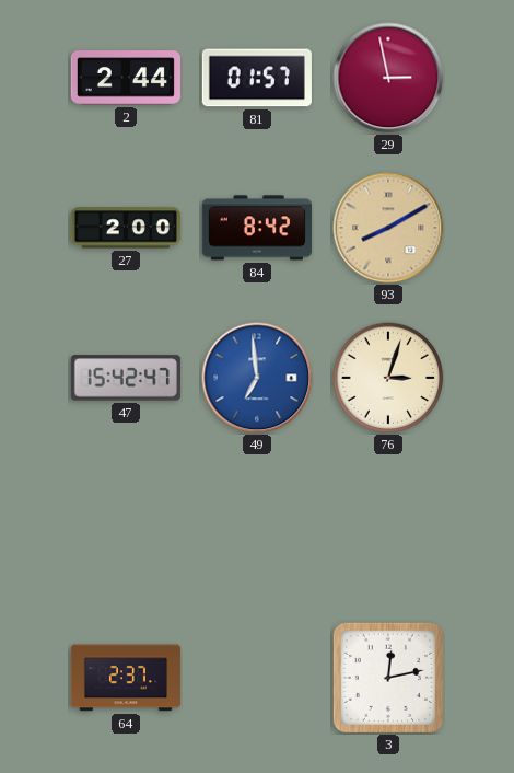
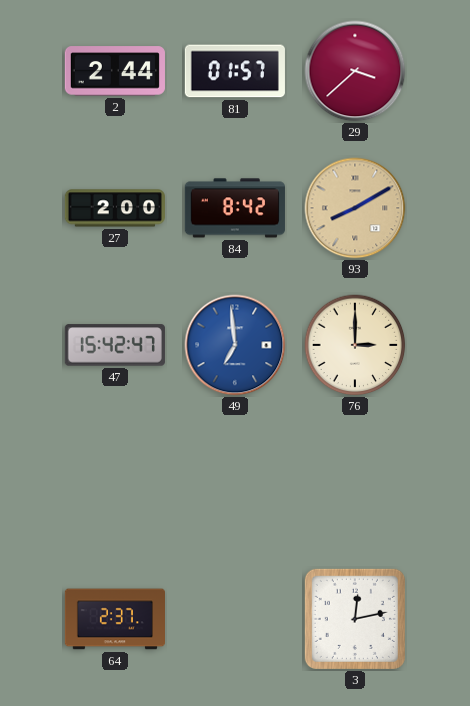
29: 2:58 -> 3:38 (355, 71)
76: 3:03 -> 3:00 (355, 345)
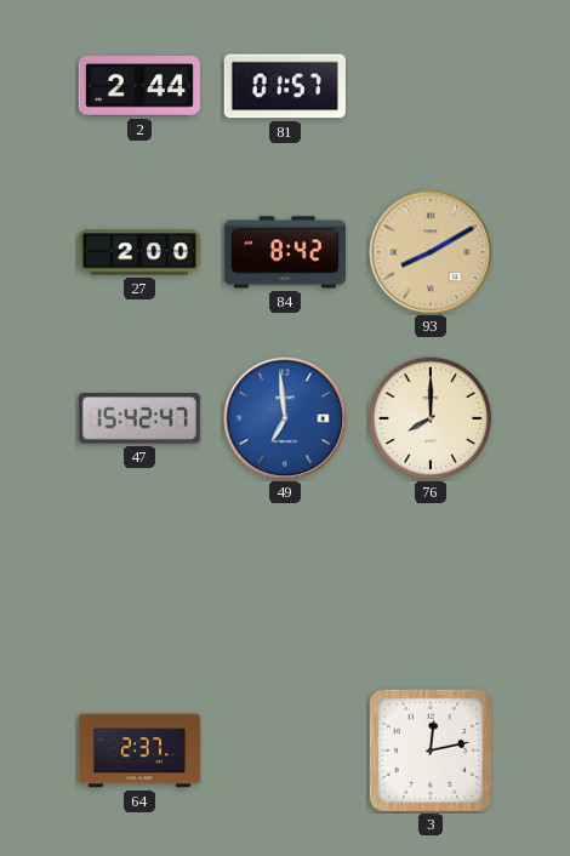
29: 3:38 -> none (355, 71)
76: 3:00 -> 8:00 (431, 418)
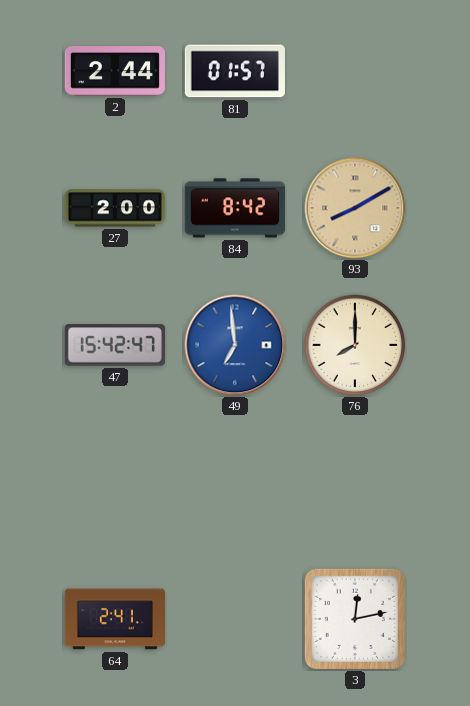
64: 2:37 -> 2:41 (114, 619)
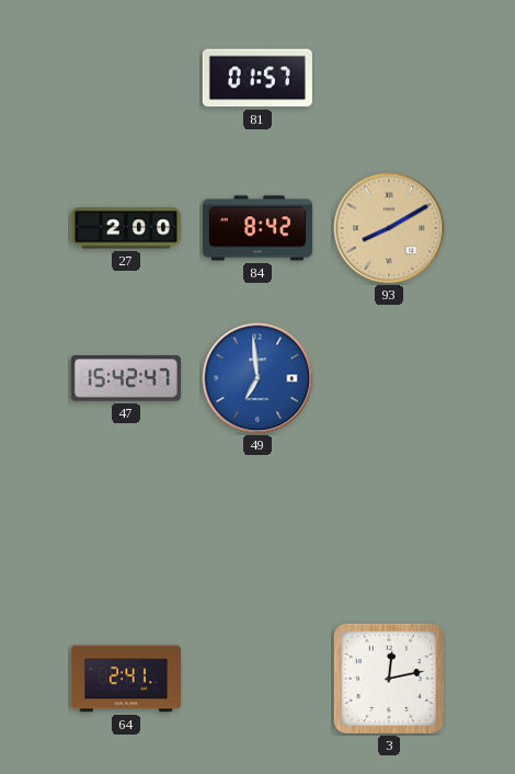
2: 2:44 -> none (115, 71)
76: 8:00 -> none (355, 345)
